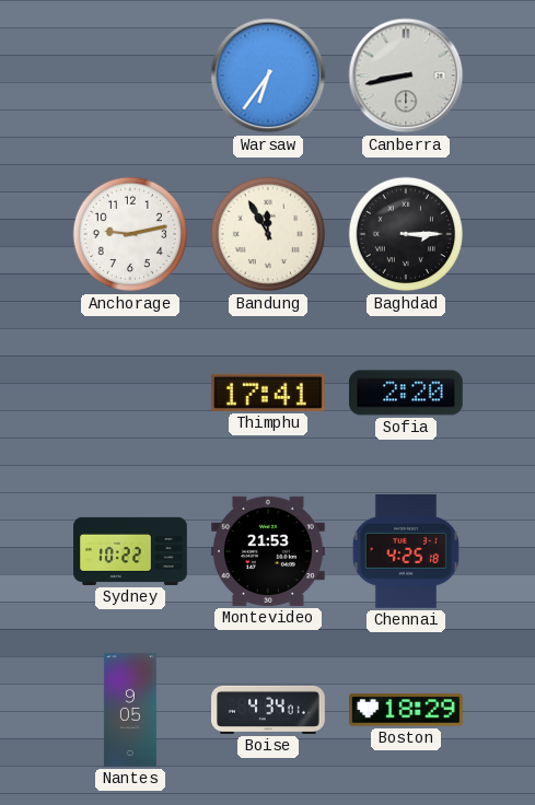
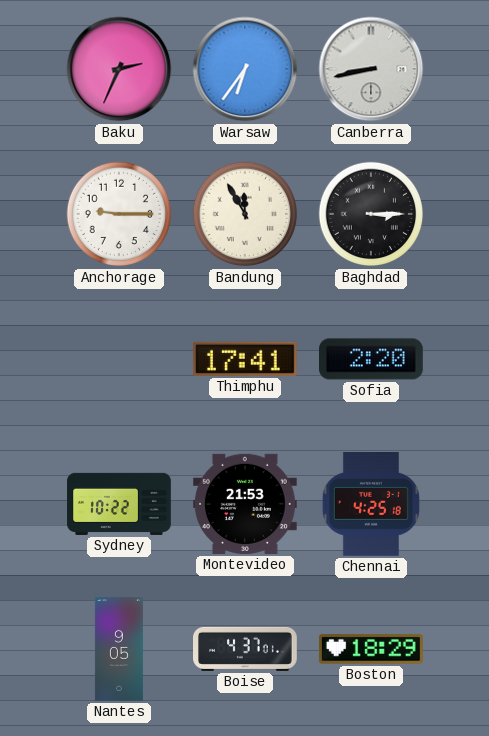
Baku: none -> 2:34 (119, 69)
Anchorage: 9:13 -> 9:15 (119, 214)
Boise: 4:34 -> 4:37 (245, 649)
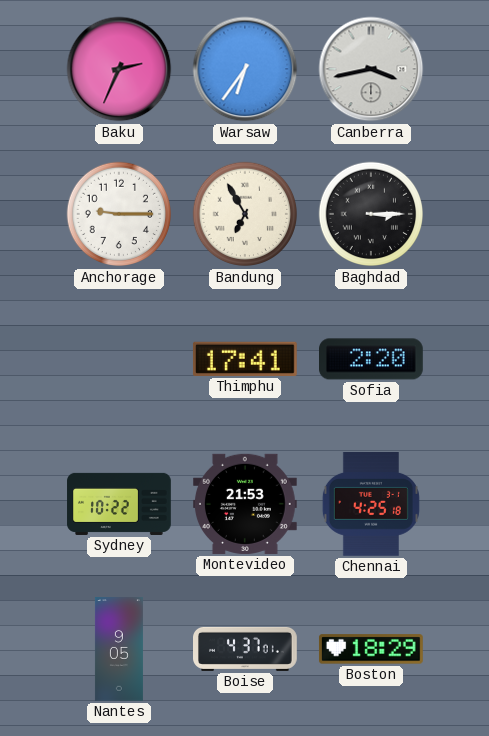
Canberra: 8:43 -> 3:43 (371, 69)
Bandung: 11:55 -> 6:55 (245, 214)
